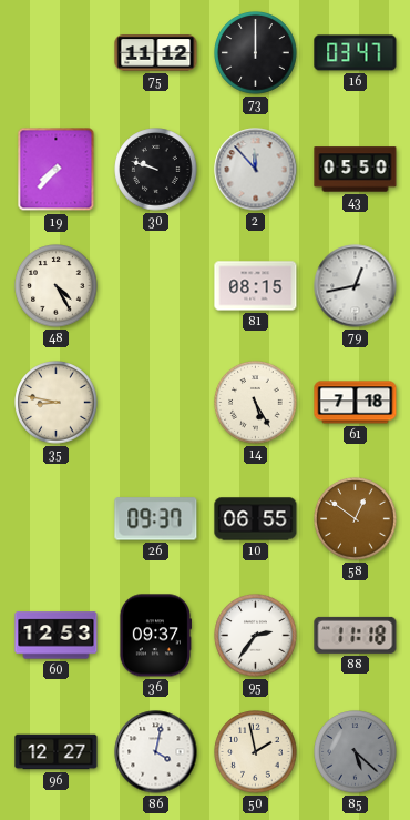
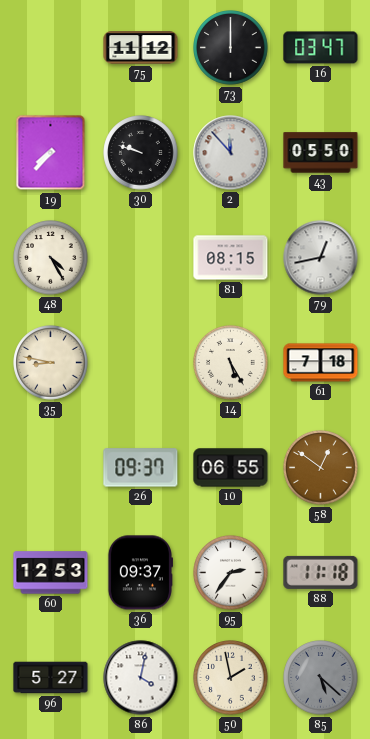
96: 12:27 -> 5:27 (51, 678)
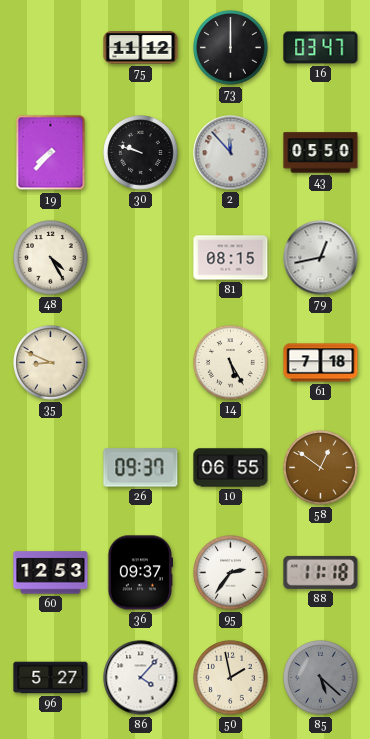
35: 8:47 -> 8:49 (51, 363)
86: 4:02 -> 4:07 (141, 678)
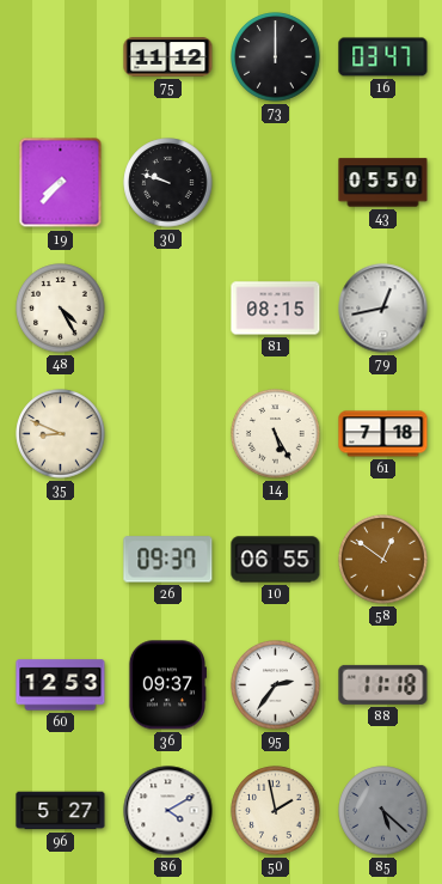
2: 11:53 -> none (231, 153)
86: 4:07 -> 4:10 (168, 811)
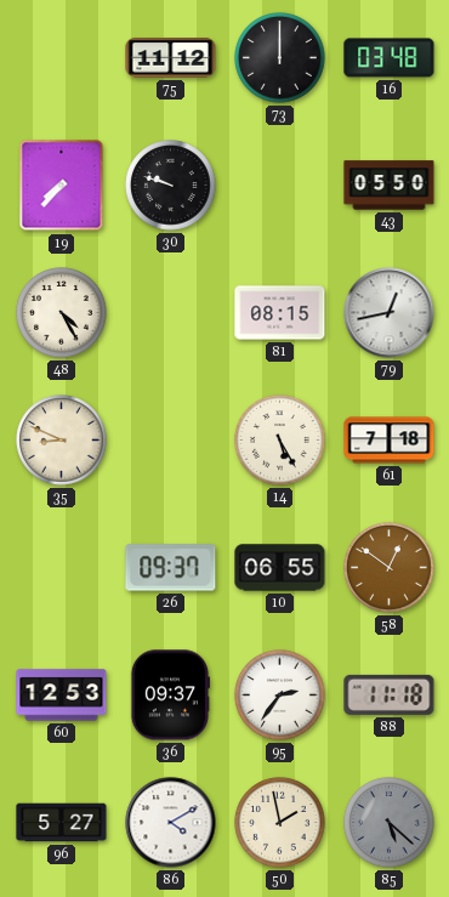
16: 03:47 -> 03:48 (390, 58)
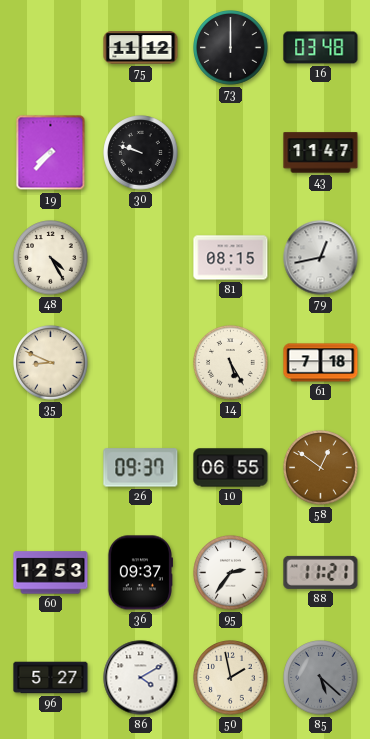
43: 05:50 -> 11:47 (321, 153)
88: 11:18 -> 11:21 (321, 572)
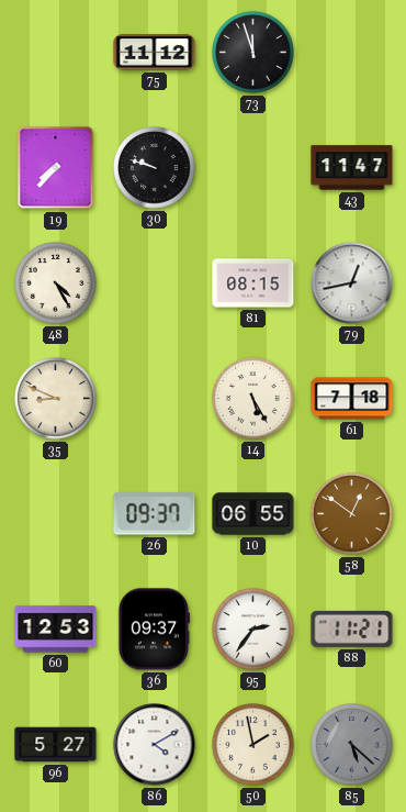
73: 12:00 -> 11:57 (253, 53)
16: 03:48 -> none (321, 48)
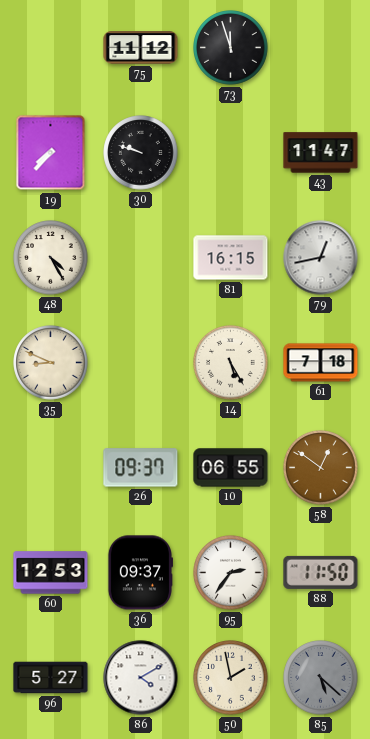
81: 08:15 -> 16:15 (231, 258)
88: 11:21 -> 11:50 (321, 572)
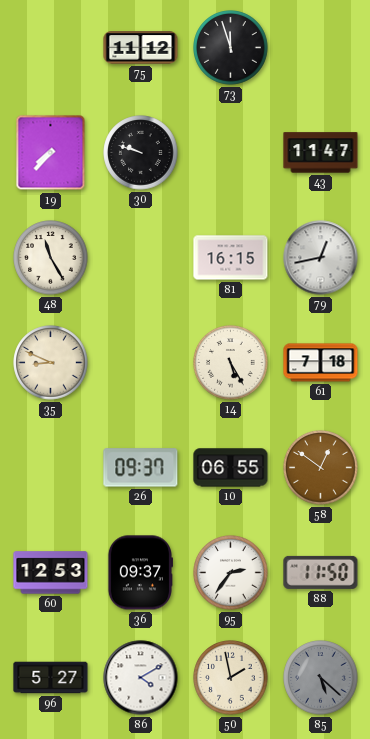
48: 4:25 -> 11:25 (51, 258)
